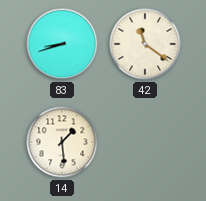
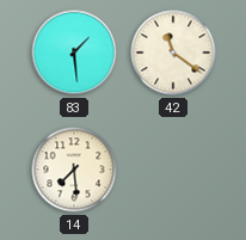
83: 8:42 -> 1:29 (74, 53)
14: 1:29 -> 7:29 (74, 170)
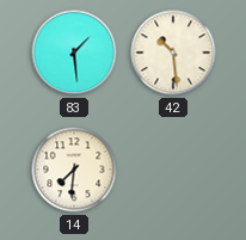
42: 11:21 -> 10:29 (173, 53)
14: 7:29 -> 7:31 (74, 170)
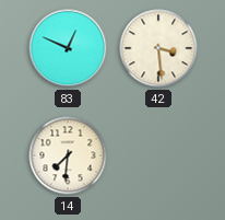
83: 1:29 -> 12:49 (68, 48)
42: 10:29 -> 3:29 (158, 48)
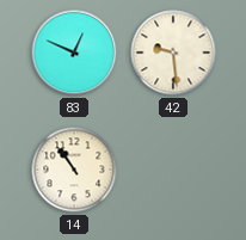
42: 3:29 -> 9:29 (173, 53)
14: 7:31 -> 10:54 (74, 170)
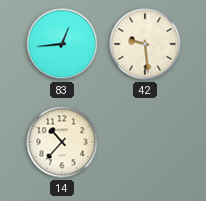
83: 12:49 -> 12:44 (62, 44)
14: 10:54 -> 10:37 (62, 142)
